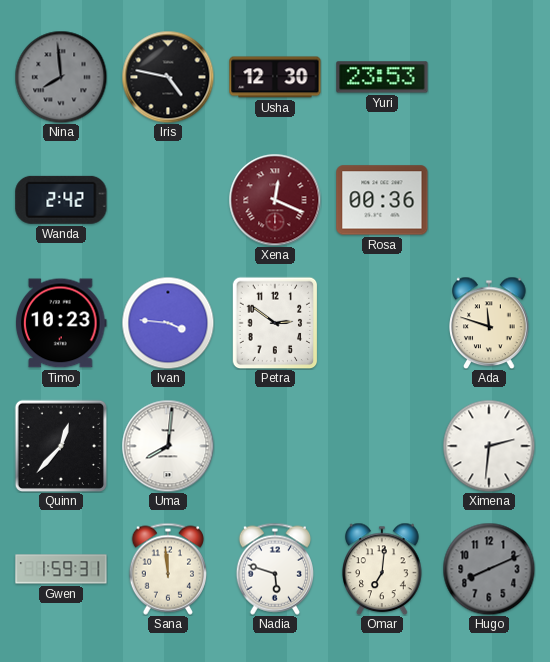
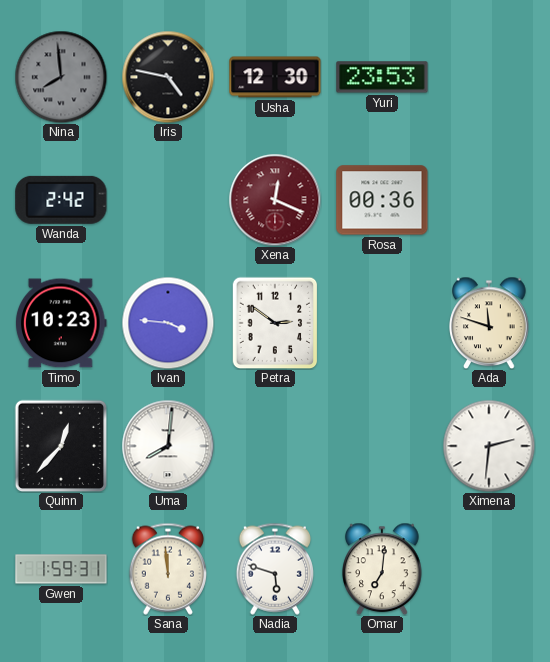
Hugo: 8:11 -> none (489, 569)
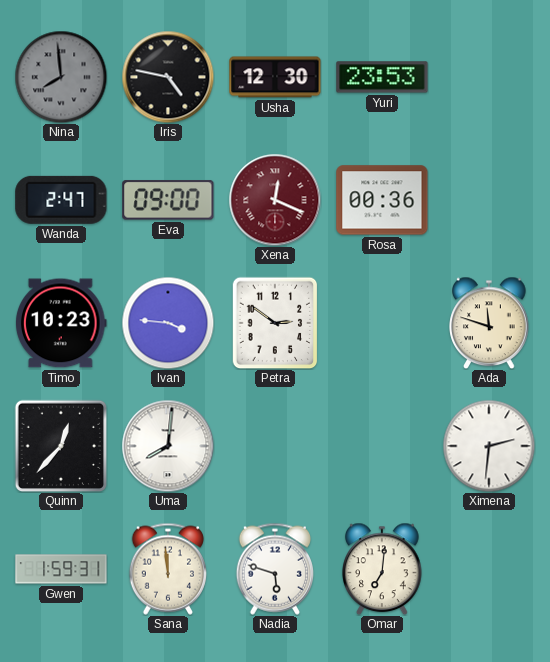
Wanda: 2:42 -> 2:47 (61, 200)
Eva: none -> 09:00 (168, 200)
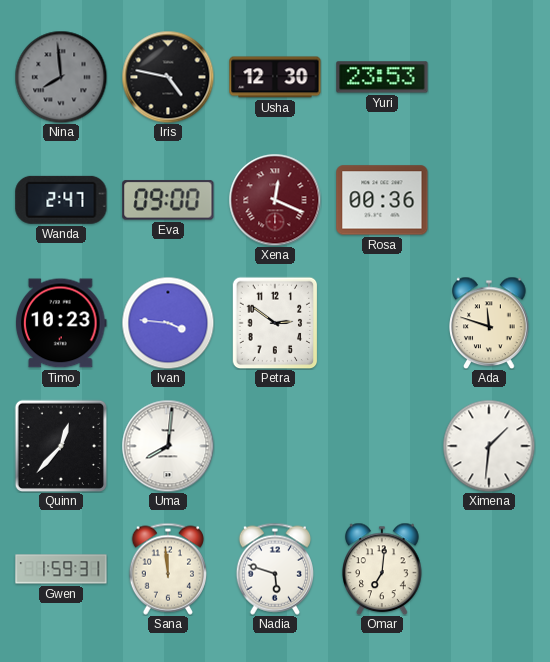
Ximena: 2:31 -> 1:31 (489, 446)
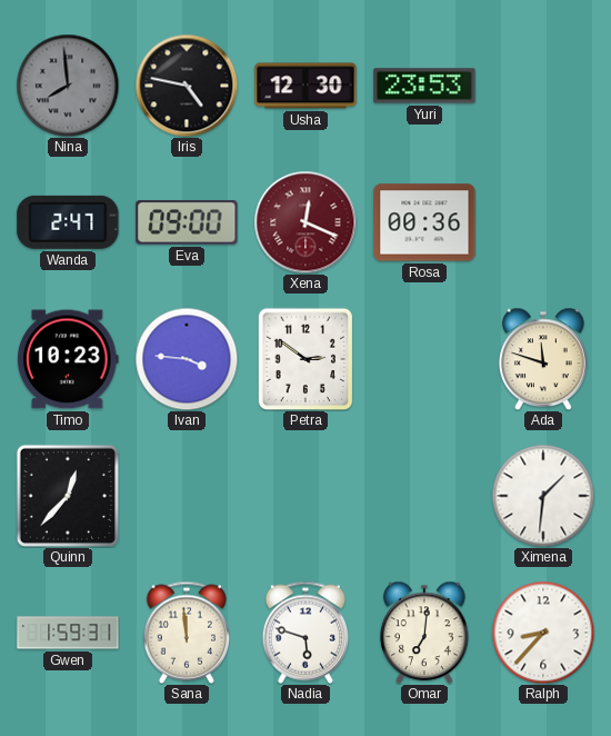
Uma: 8:01 -> none (168, 446)
Ralph: none -> 8:37 (543, 633)
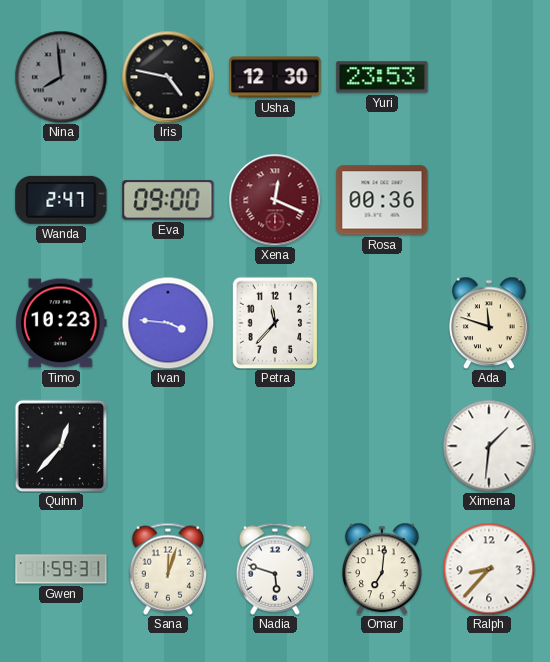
Petra: 2:51 -> 11:37 (275, 323)
Sana: 11:59 -> 12:03 (167, 569)
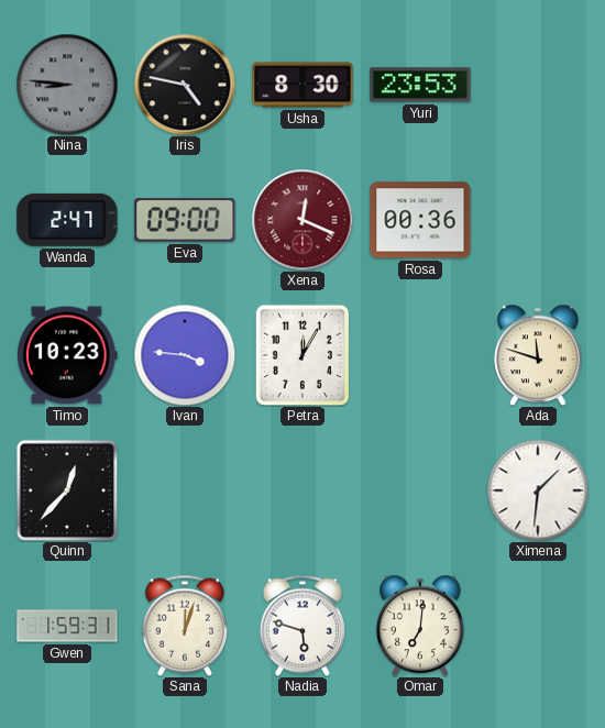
Nina: 7:59 -> 8:46 (67, 85)
Usha: 12:30 -> 8:30 (302, 85)
Petra: 11:37 -> 12:05 (302, 355)
Ralph: 8:37 -> none (489, 569)
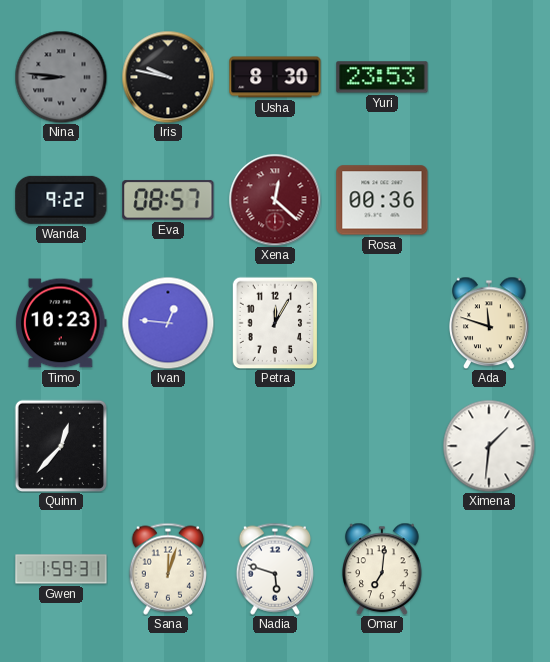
Iris: 4:47 -> 9:47 (168, 77)
Wanda: 2:47 -> 9:22 (61, 200)
Eva: 09:00 -> 08:57 (168, 200)
Xena: 12:19 -> 12:22 (275, 200)
Ivan: 3:46 -> 12:46 (168, 323)
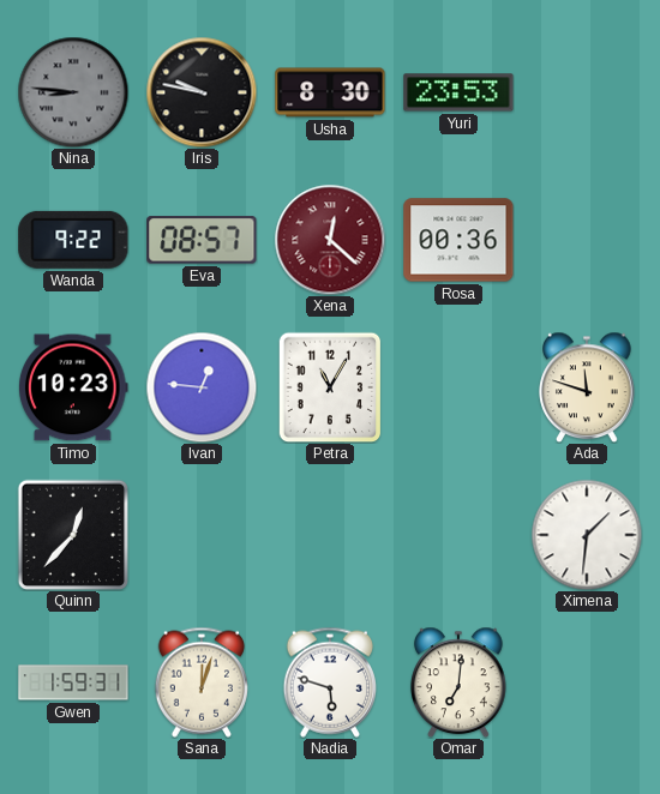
Petra: 12:05 -> 11:05 (330, 387)
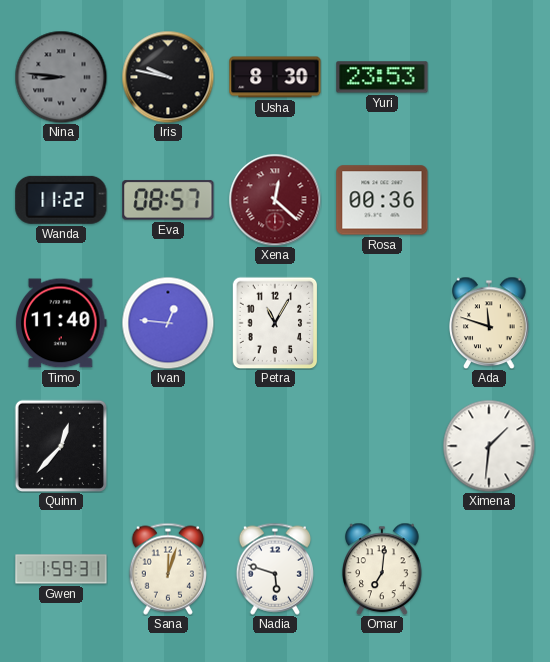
Wanda: 9:22 -> 11:22 (61, 200)
Timo: 10:23 -> 11:40 (62, 323)
